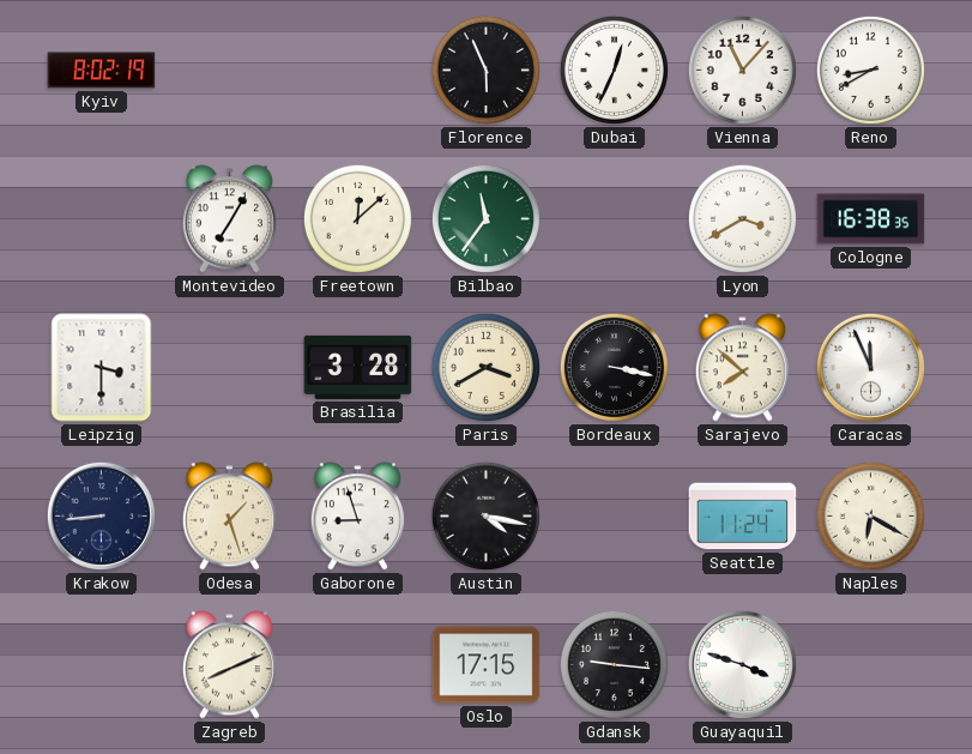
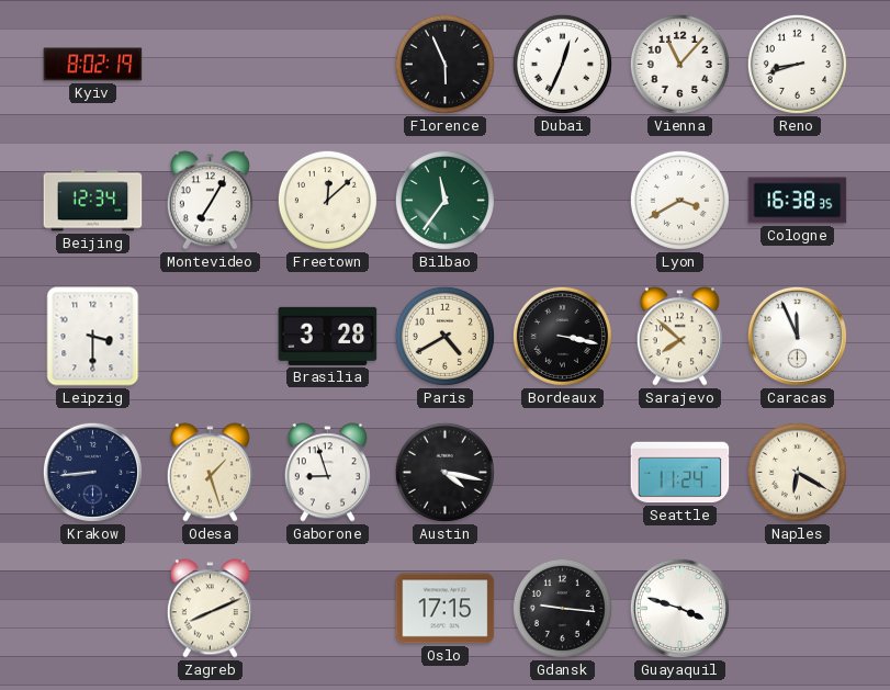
Reno: 8:40 -> 8:42 (797, 64)
Beijing: none -> 12:34 (93, 201)
Paris: 3:40 -> 4:40 (444, 336)
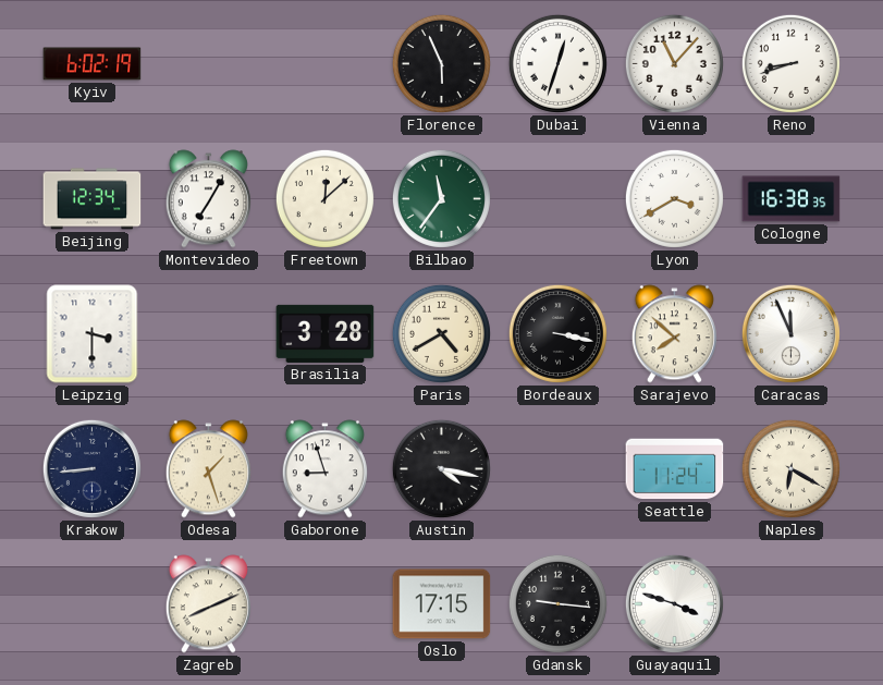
Kyiv: 8:02 -> 6:02 (93, 64)
Dubai: 12:34 -> 12:33 (557, 63)
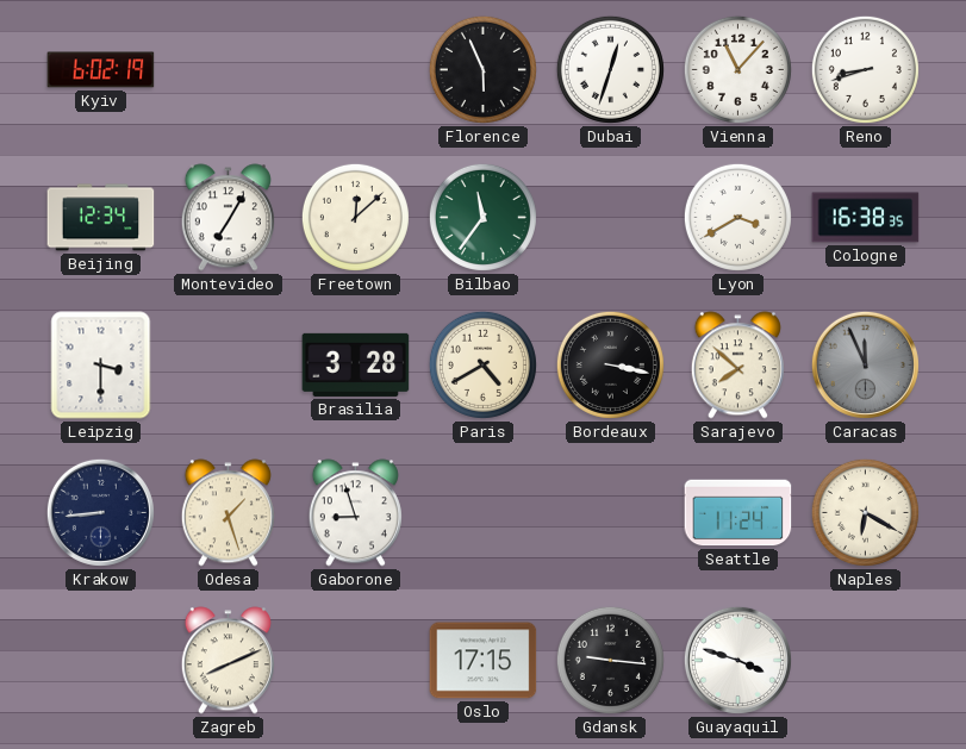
Caracas dial: white -> grey (865, 364)
Austin: 4:17 -> none (441, 468)
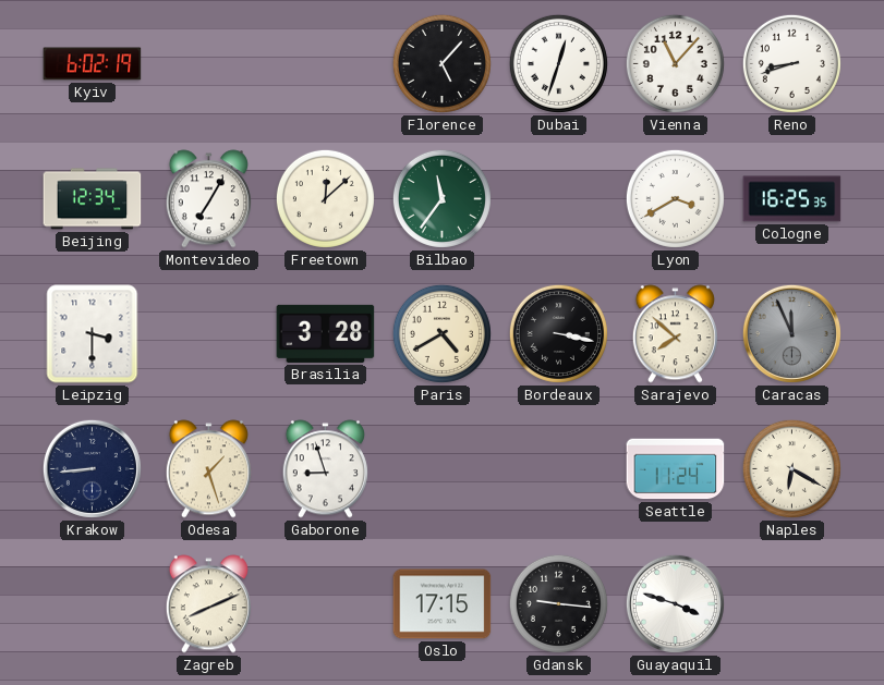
Florence: 5:56 -> 5:07 (441, 63)
Cologne: 16:38 -> 16:25 (792, 199)
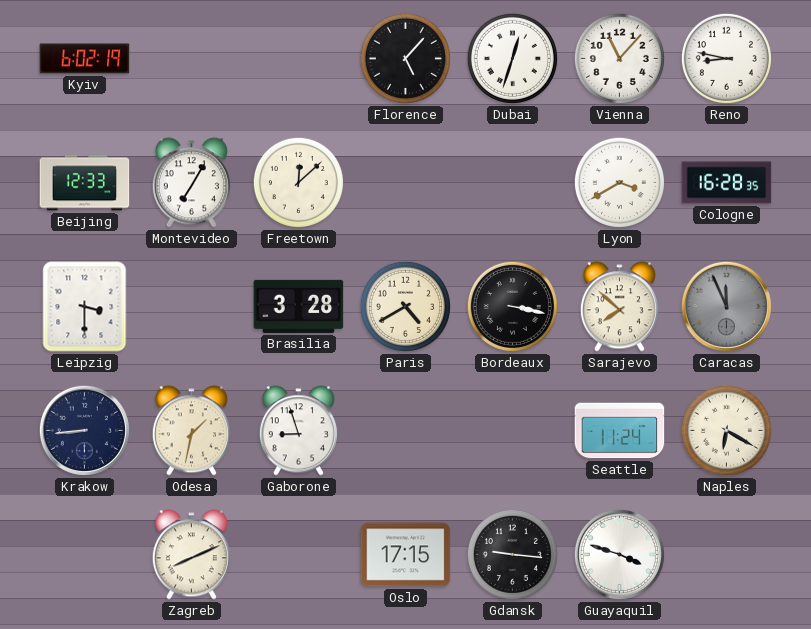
Reno: 8:42 -> 8:47 (726, 58)
Beijing: 12:34 -> 12:33 (85, 183)
Bilbao: 11:36 -> none (441, 198)
Cologne: 16:25 -> 16:28 (727, 183)
Odesa: 1:27 -> 1:32 (191, 431)
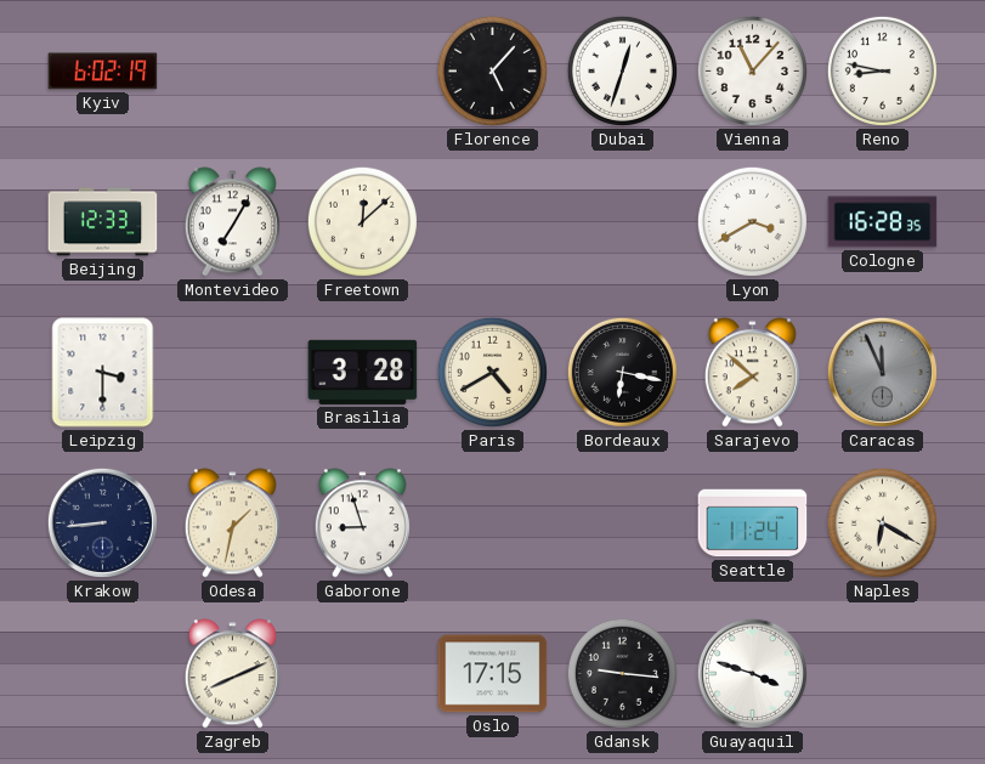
Bordeaux: 3:17 -> 6:17 (622, 372)
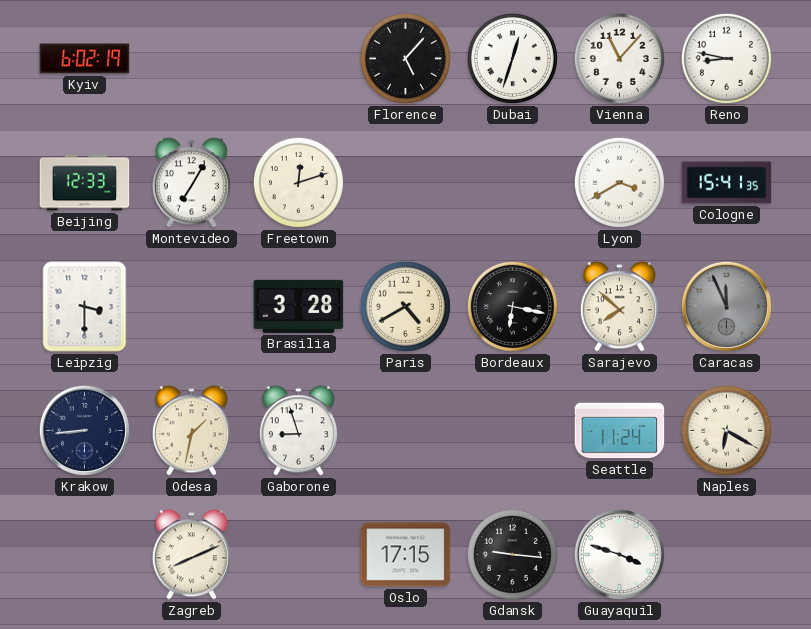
Freetown: 12:08 -> 12:12 (298, 182)
Cologne: 16:28 -> 15:41 (727, 183)
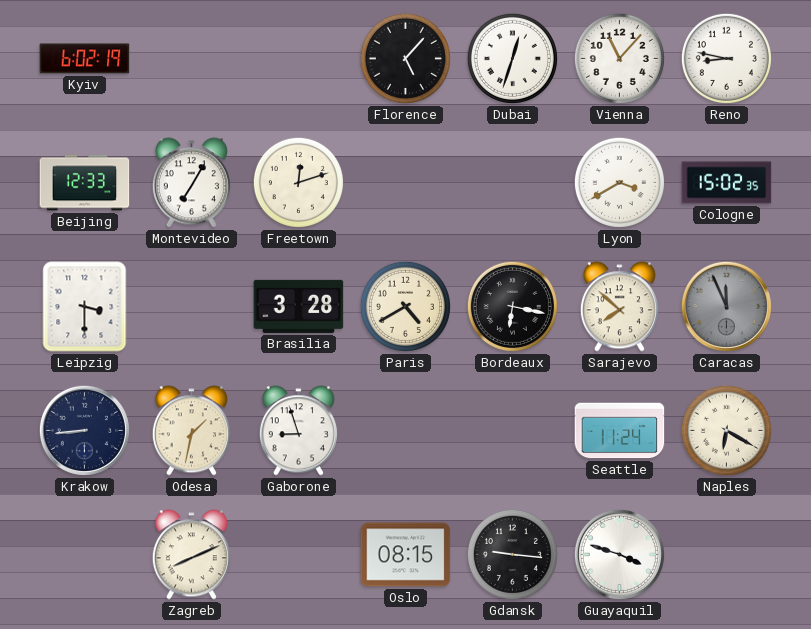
Cologne: 15:41 -> 15:02 (727, 183)
Oslo: 17:15 -> 08:15 (406, 555)
